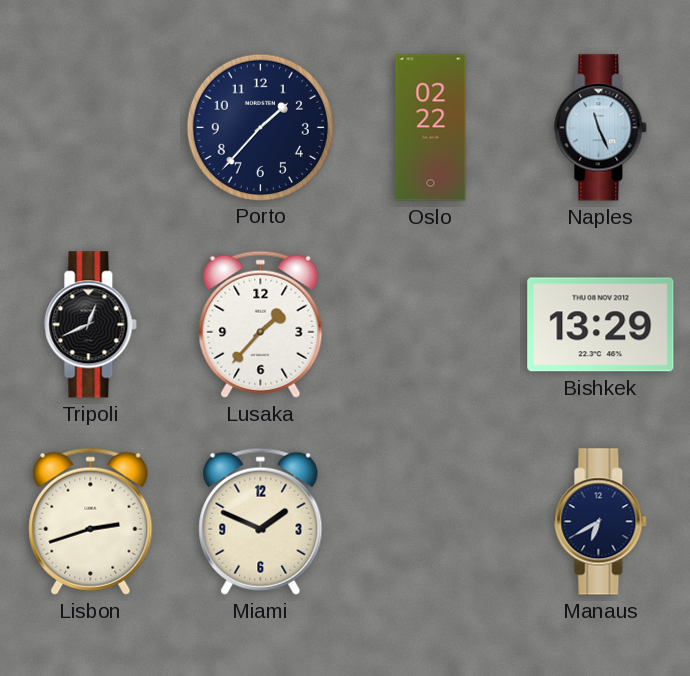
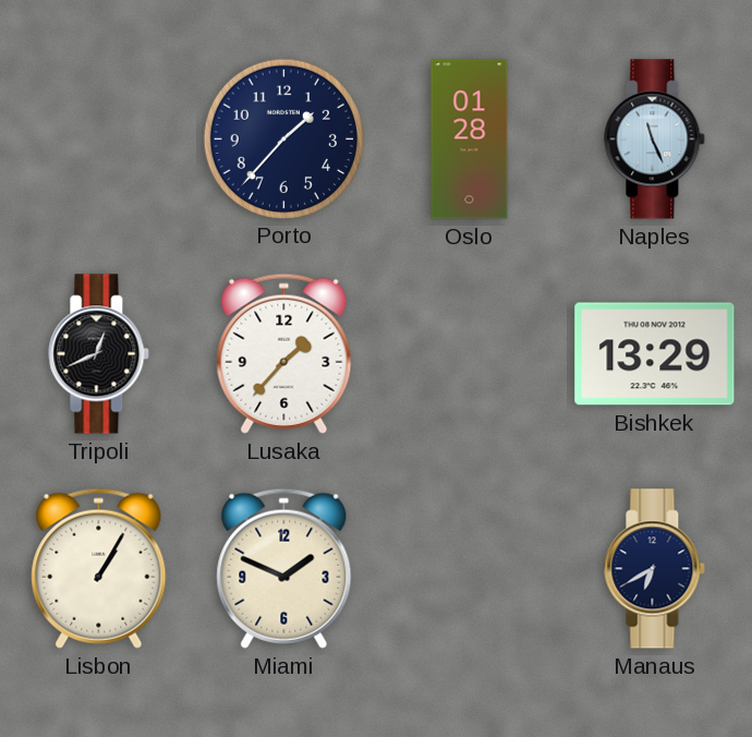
Oslo: 02:22 -> 01:28 (470, 140)
Lisbon: 2:42 -> 1:05 (99, 568)
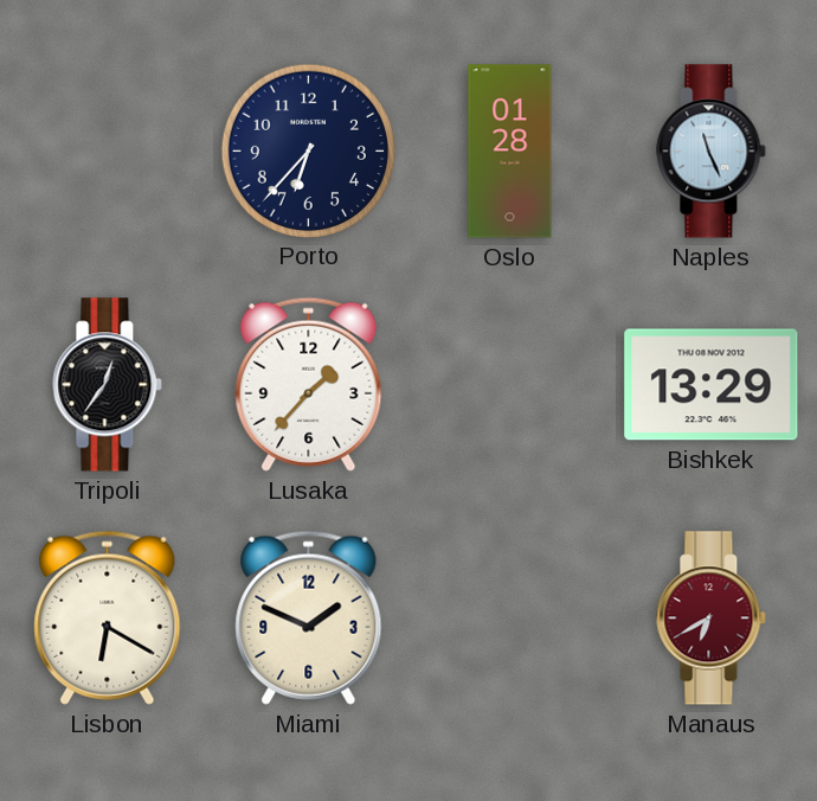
Porto: 1:37 -> 6:37 (308, 150)
Tripoli: 12:41 -> 12:36 (108, 385)
Lisbon: 1:05 -> 6:20 (108, 617)
Manaus dial: navy -> burgundy (712, 619)
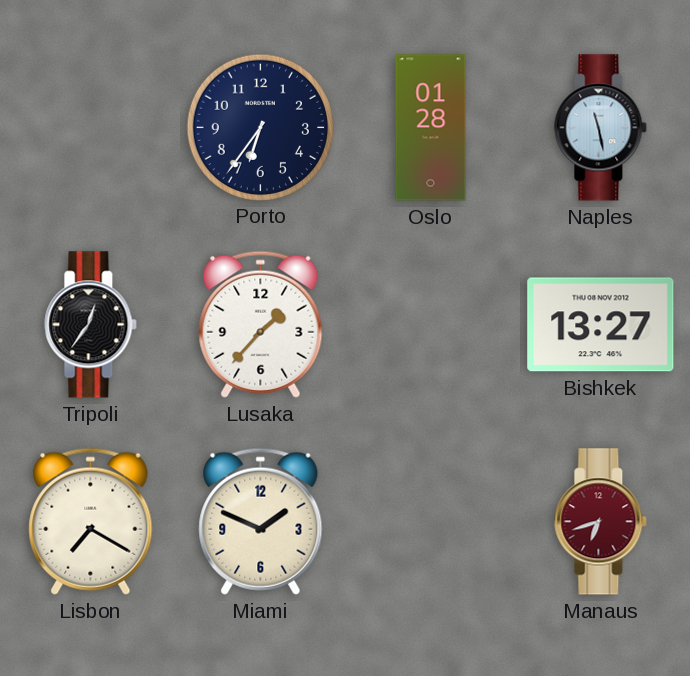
Porto: 6:37 -> 6:36 (260, 127)
Naples: 11:26 -> 11:28 (601, 128)
Bishkek: 13:29 -> 13:27 (601, 325)
Lisbon: 6:20 -> 7:20 (91, 521)
Manaus: 6:40 -> 6:42 (601, 522)
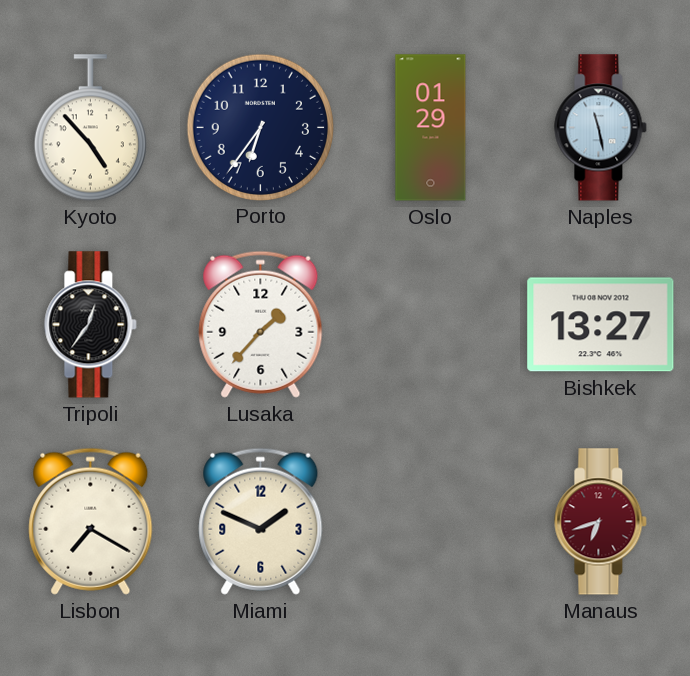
Kyoto: none -> 4:53 (90, 128)
Oslo: 01:28 -> 01:29 (431, 128)
